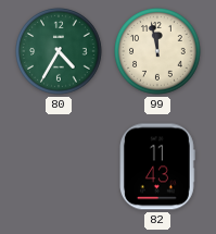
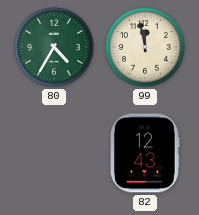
82: 11:43 -> 12:43 (146, 153)
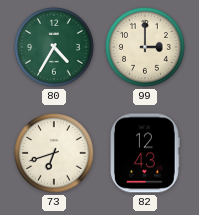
99: 11:58 -> 3:00 (145, 47)
73: none -> 6:42 (54, 153)
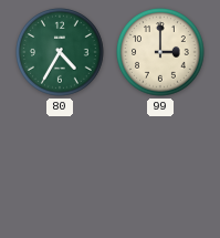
73: 6:42 -> none (54, 153)
82: 12:43 -> none (146, 153)
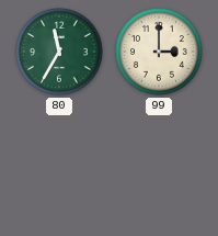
80: 4:35 -> 11:35 (59, 52)
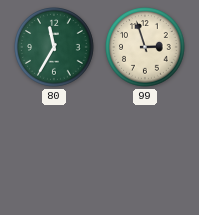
99: 3:00 -> 2:57 (145, 47)
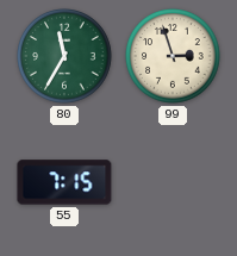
55: none -> 7:15 (64, 182)
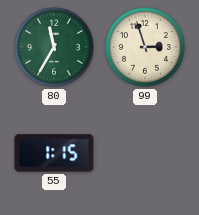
55: 7:15 -> 1:15 (54, 153)
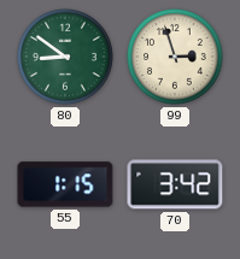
80: 11:35 -> 8:51 (65, 57)
70: none -> 3:42 (175, 184)
